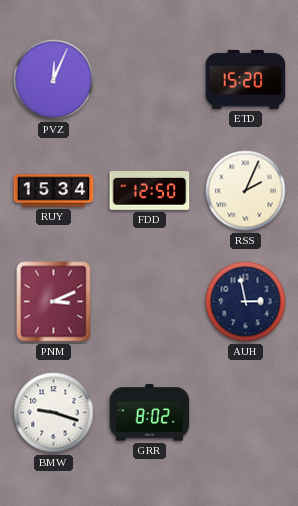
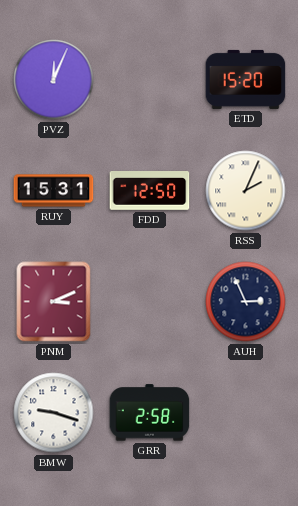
RUY: 15:34 -> 15:31 (54, 191)
AUH: 2:58 -> 2:56 (246, 302)
GRR: 8:02 -> 2:58 (150, 413)
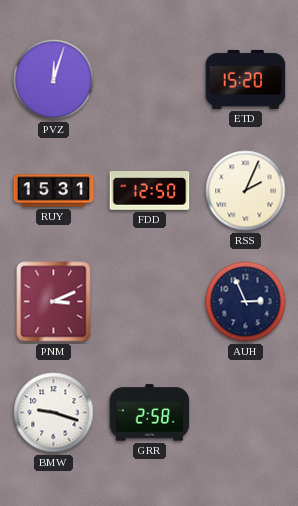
PVZ: 12:04 -> 12:03 (54, 80)
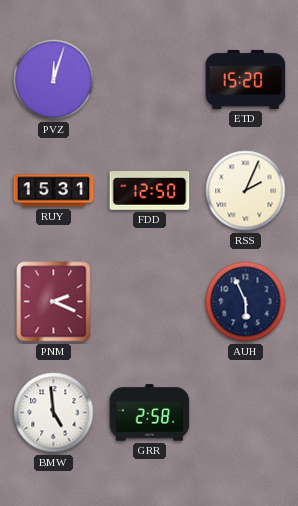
PNM: 3:11 -> 2:19 (54, 302)
AUH: 2:56 -> 5:56 (246, 302)
BMW: 9:18 -> 4:59 (54, 413)
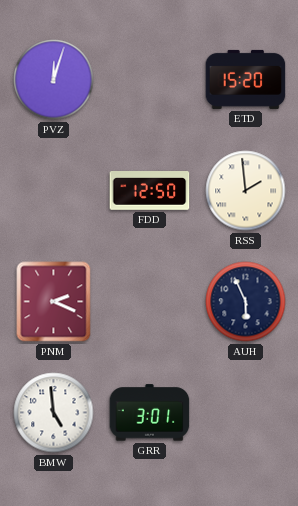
RUY: 15:31 -> none (54, 191)
RSS: 2:04 -> 1:59 (246, 191)
GRR: 2:58 -> 3:01 (150, 413)
